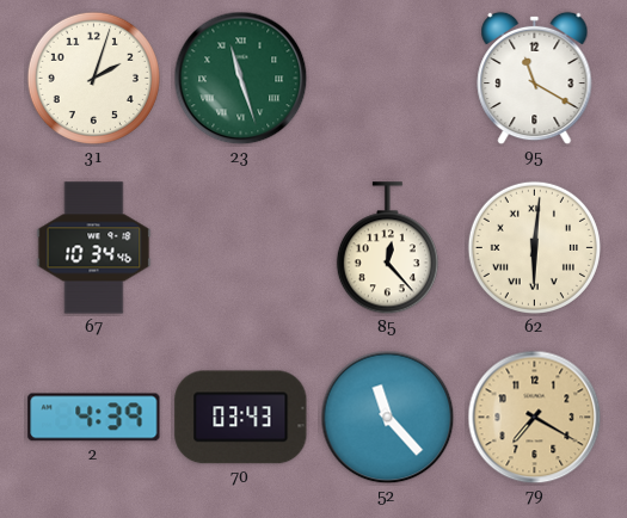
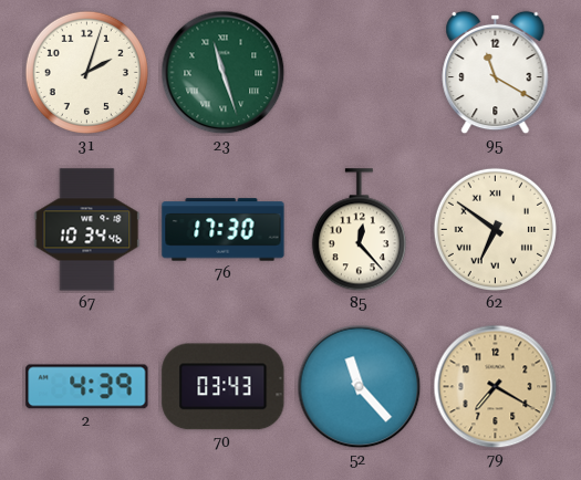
76: none -> 17:30 (224, 230)
62: 6:01 -> 6:51 (495, 229)
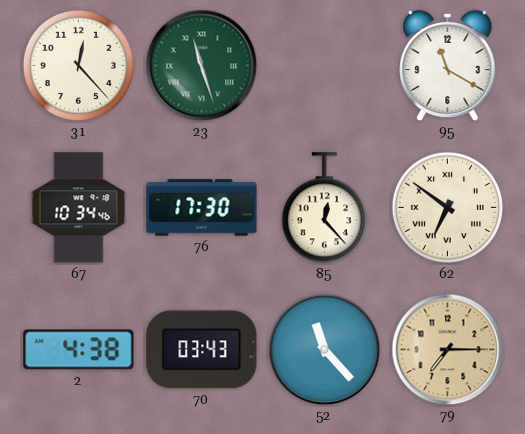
31: 2:03 -> 12:23 (78, 65)
2: 4:39 -> 4:38 (79, 350)
79: 7:20 -> 7:15 (448, 350)
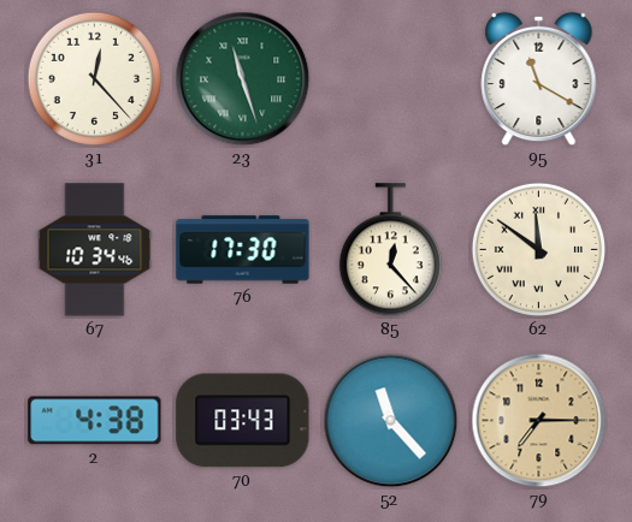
62: 6:51 -> 11:51 (538, 249)
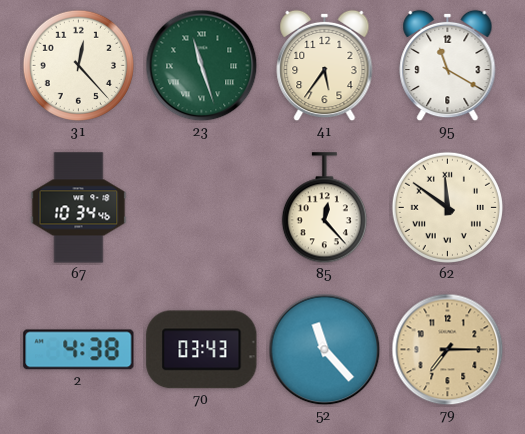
41: none -> 5:36 (325, 66)
76: 17:30 -> none (243, 250)
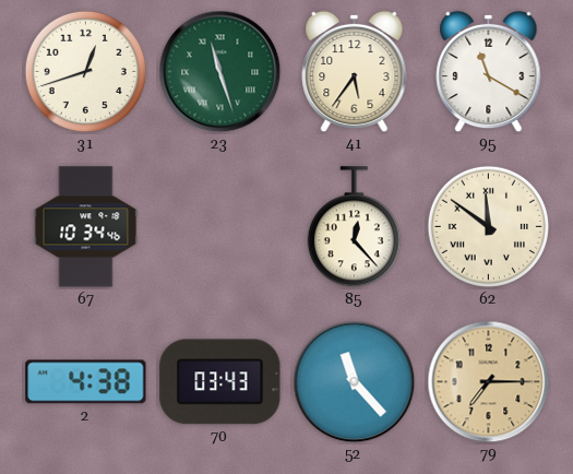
31: 12:23 -> 12:42 (85, 71)
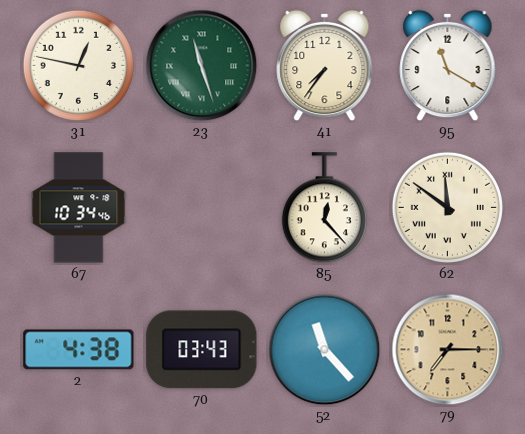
31: 12:42 -> 12:47 (78, 65)
41: 5:36 -> 7:36 (325, 66)
